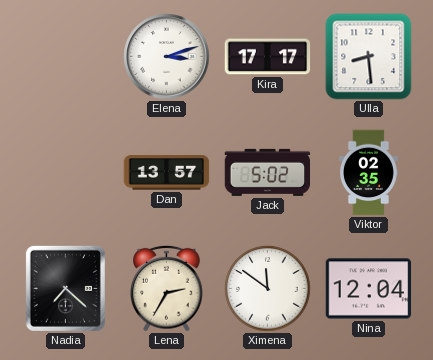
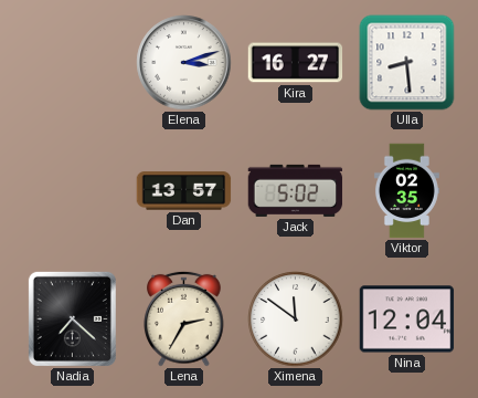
Kira: 17:17 -> 16:27 (296, 63)
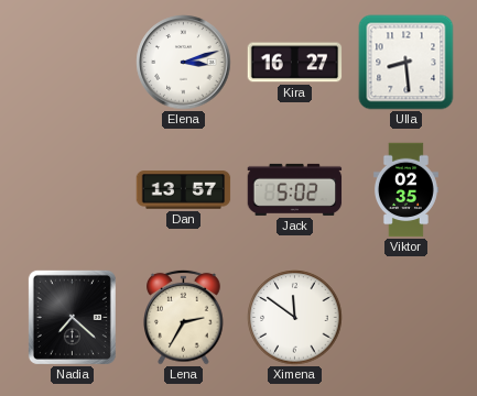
Nina: 12:04 -> none (407, 320)
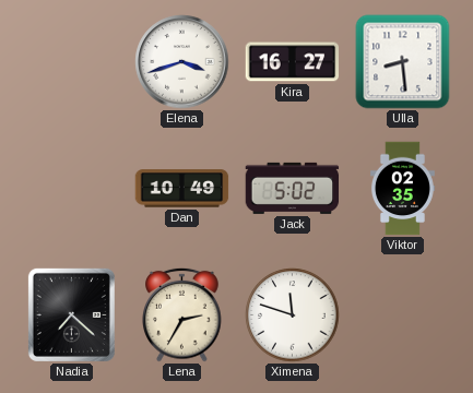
Elena: 3:12 -> 3:42 (182, 62)
Dan: 13:57 -> 10:49 (182, 189)
Ximena: 11:51 -> 11:48 (293, 315)
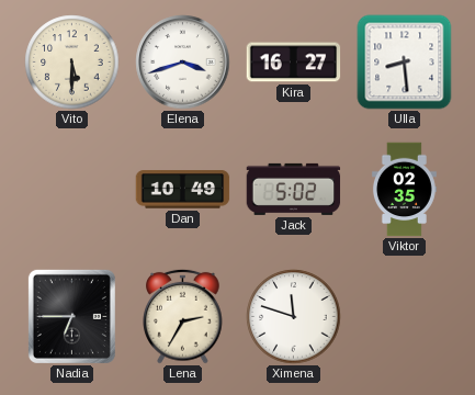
Vito: none -> 5:30 (72, 63)
Nadia: 7:22 -> 6:45 (71, 316)
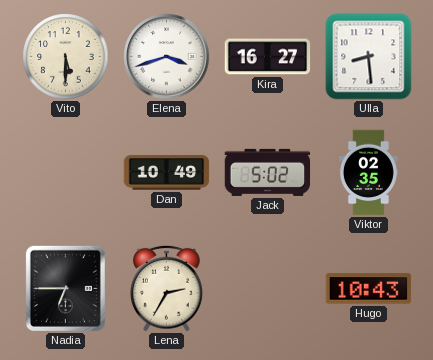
Ximena: 11:48 -> none (294, 317)
Hugo: none -> 10:43 (369, 289)
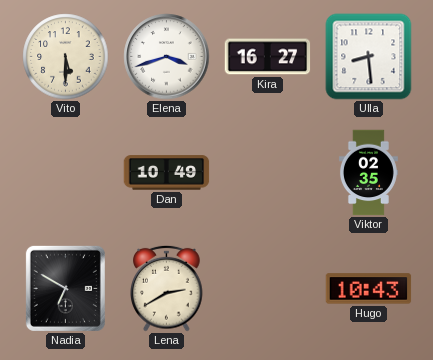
Jack: 5:02 -> none (268, 172)
Nadia: 6:45 -> 6:50 (65, 288)
Lena: 2:35 -> 2:40 (167, 288)
